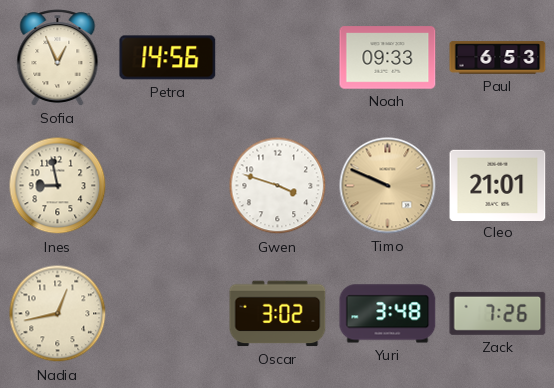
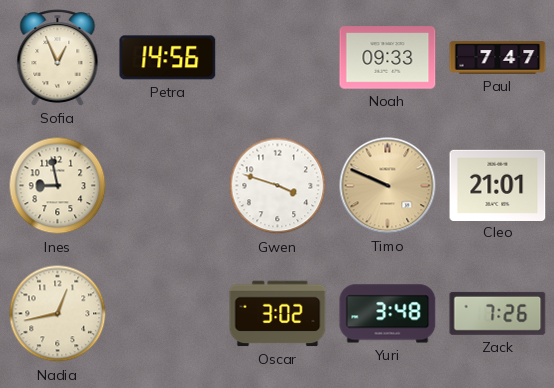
Paul: 6:53 -> 7:47 (498, 58)
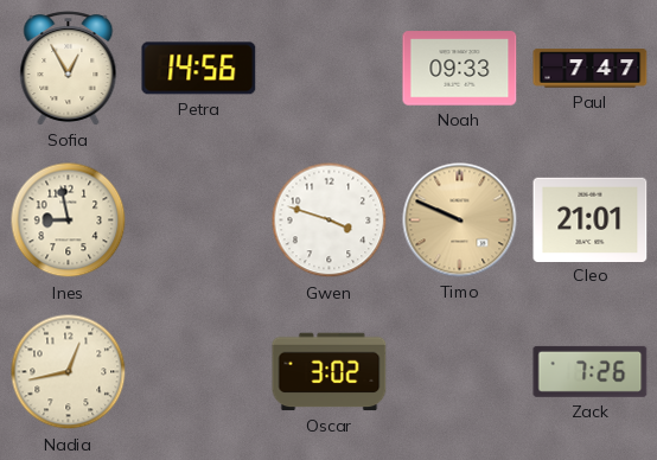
Sofia: 12:56 -> 12:55 (69, 69)
Yuri: 3:48 -> none (388, 314)
